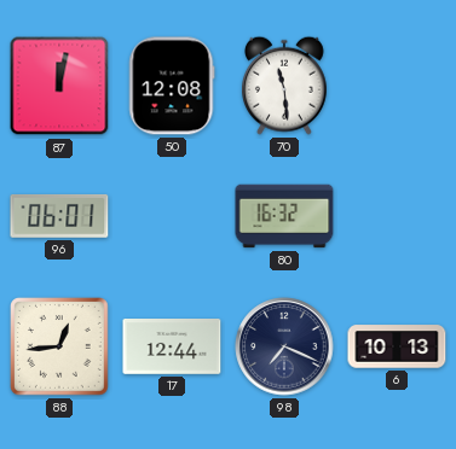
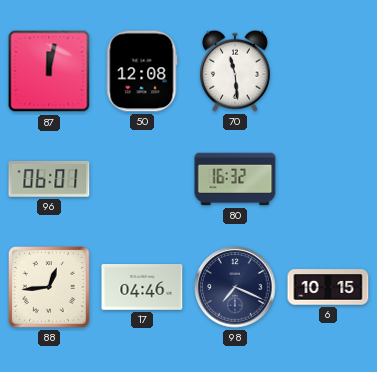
17: 12:44 -> 04:46 (142, 288)
6: 10:13 -> 10:15 (328, 287)
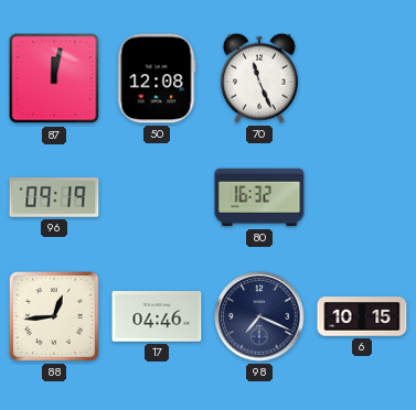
70: 11:29 -> 11:26 (259, 78)
96: 06:01 -> 09:19 (54, 197)
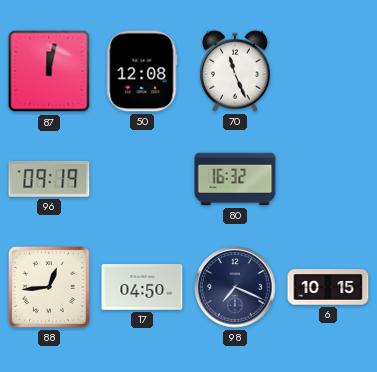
17: 04:46 -> 04:50 (142, 288)
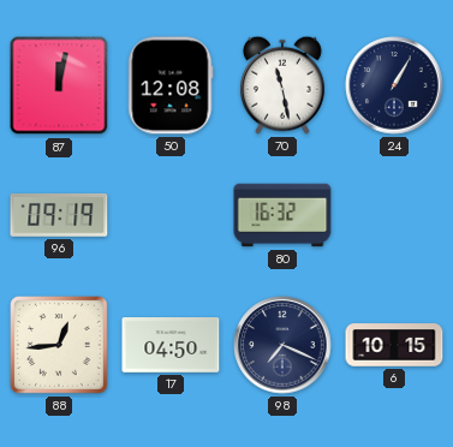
70: 11:26 -> 11:28 (282, 85)
24: none -> 1:05 (394, 85)
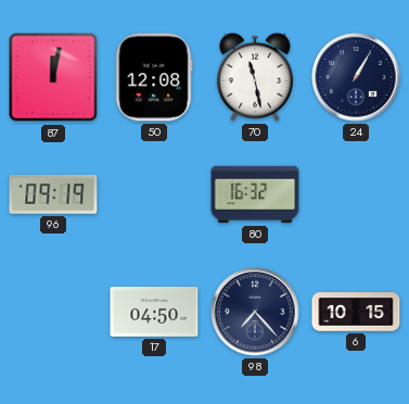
88: 12:44 -> none (60, 346)
98: 7:19 -> 7:23 (255, 312)
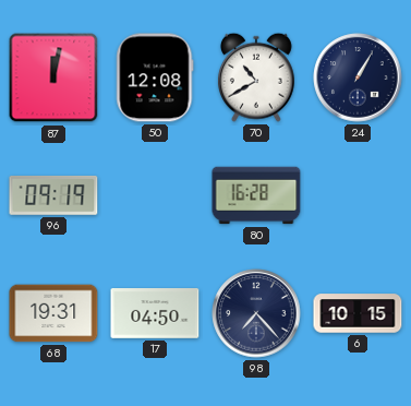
70: 11:28 -> 10:40 (256, 77)
80: 16:32 -> 16:28 (256, 195)
68: none -> 19:31 (53, 313)
